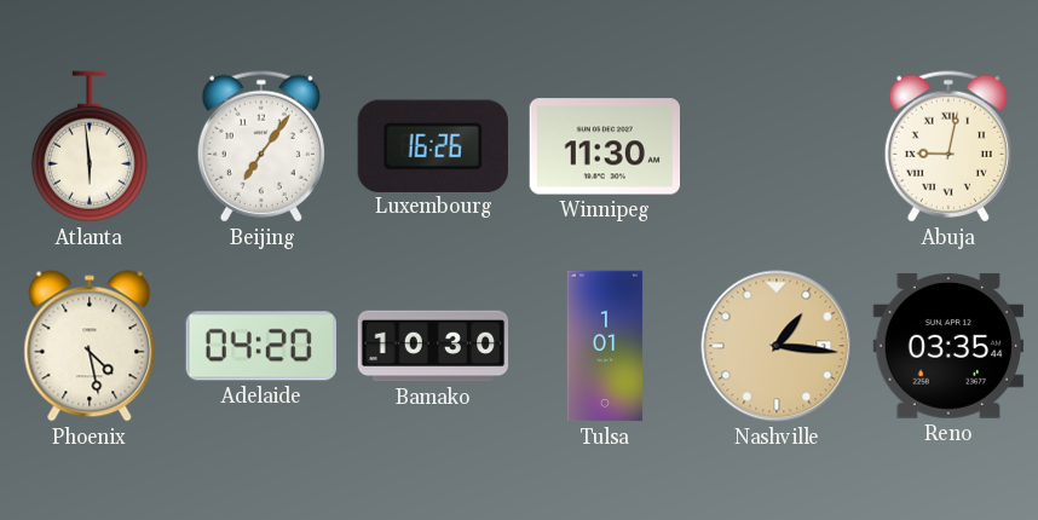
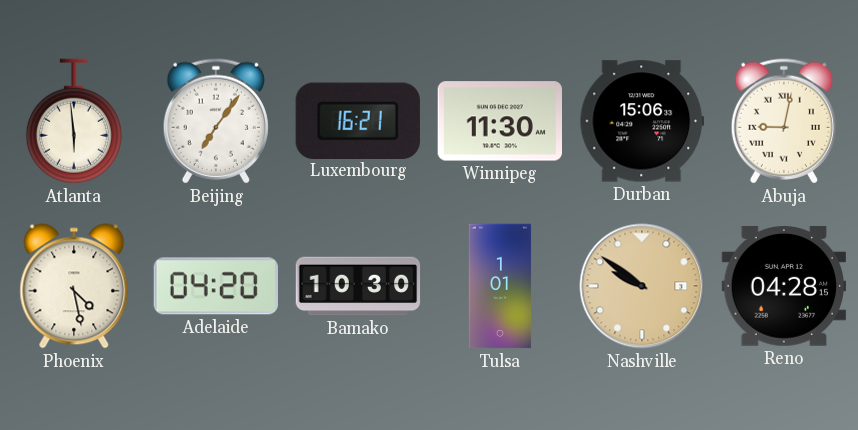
Luxembourg: 16:26 -> 16:21 (358, 120)
Durban: none -> 15:06 (642, 121)
Nashville: 1:16 -> 9:51 (642, 286)
Reno: 03:35 -> 04:28 (783, 287)
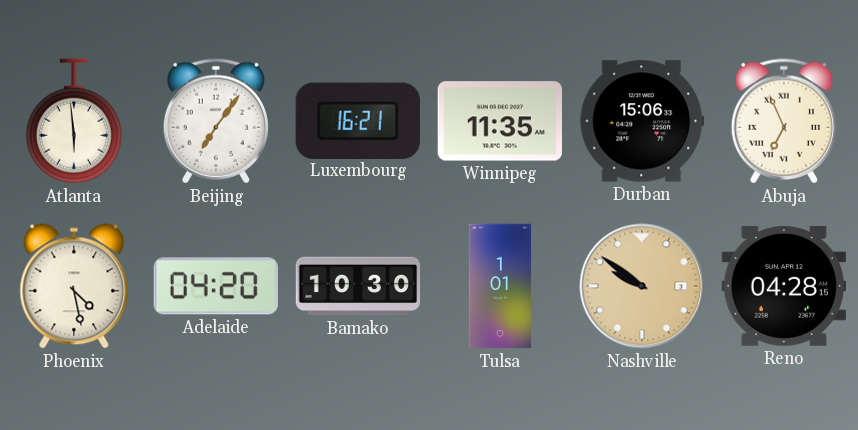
Winnipeg: 11:30 -> 11:35 (499, 121)
Abuja: 9:02 -> 6:56 (784, 121)
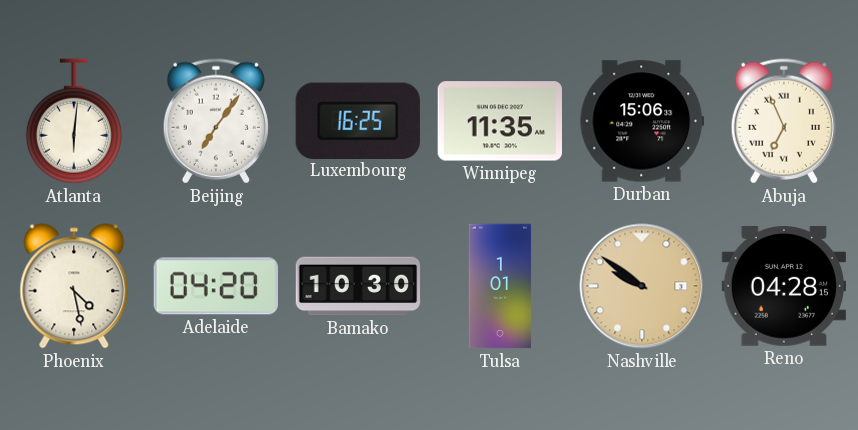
Atlanta: 5:59 -> 6:01 (74, 121)
Luxembourg: 16:21 -> 16:25 (358, 120)
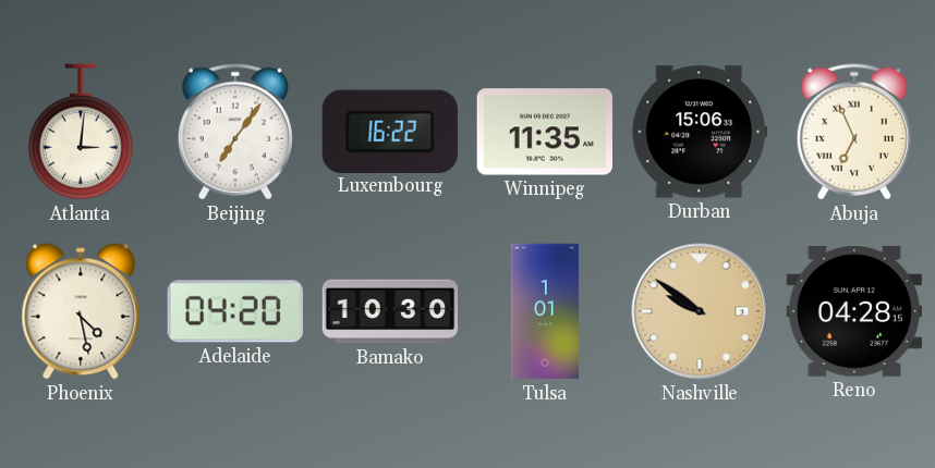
Atlanta: 6:01 -> 3:01 (81, 132)
Luxembourg: 16:25 -> 16:22 (390, 131)
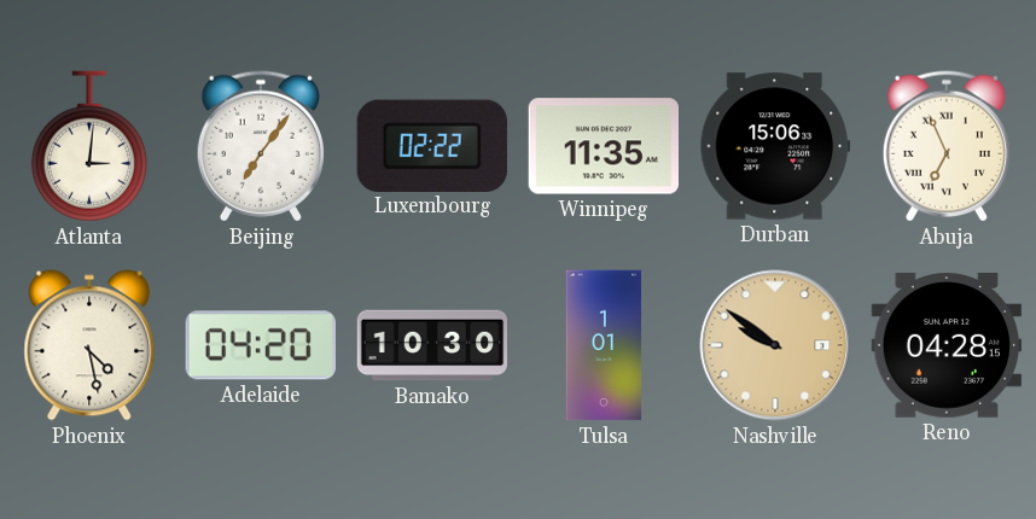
Luxembourg: 16:22 -> 02:22 (432, 145)
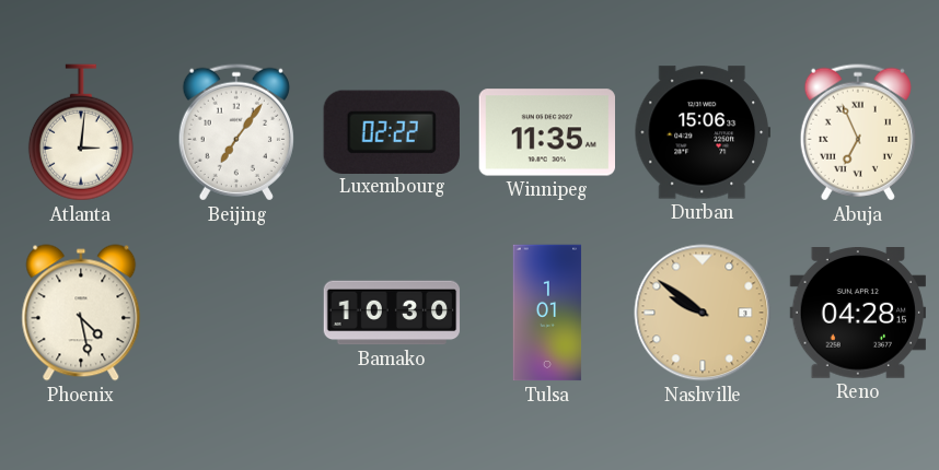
Adelaide: 04:20 -> none (261, 345)
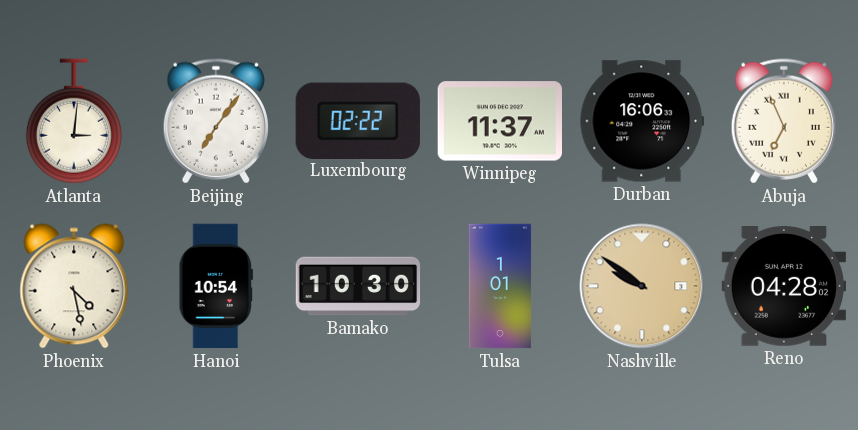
Winnipeg: 11:35 -> 11:37 (499, 121)
Durban: 15:06 -> 16:06 (642, 121)
Hanoi: none -> 10:54 (215, 286)
Reno: 04:28:15 -> 04:28:02 (783, 287)
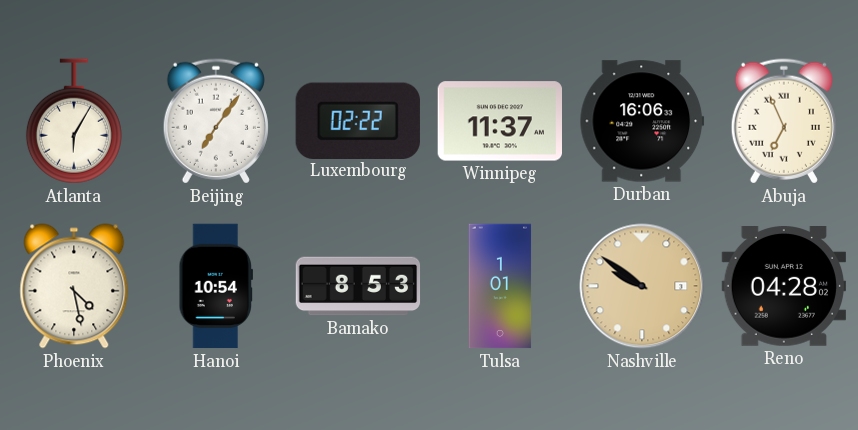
Atlanta: 3:01 -> 6:05 (74, 121)
Bamako: 10:30 -> 8:53 (358, 286)
